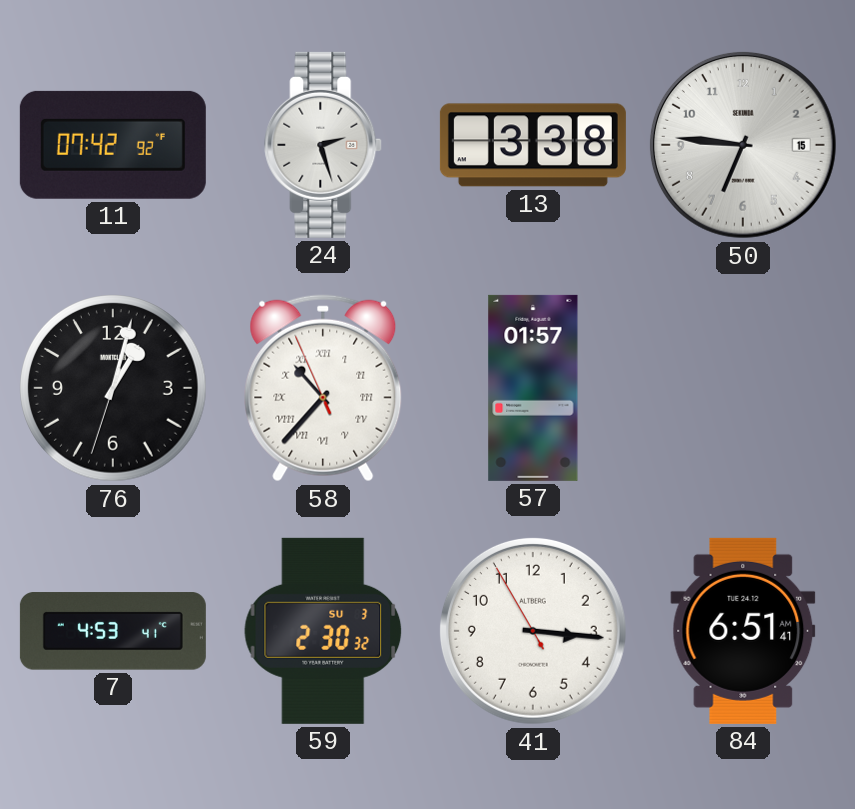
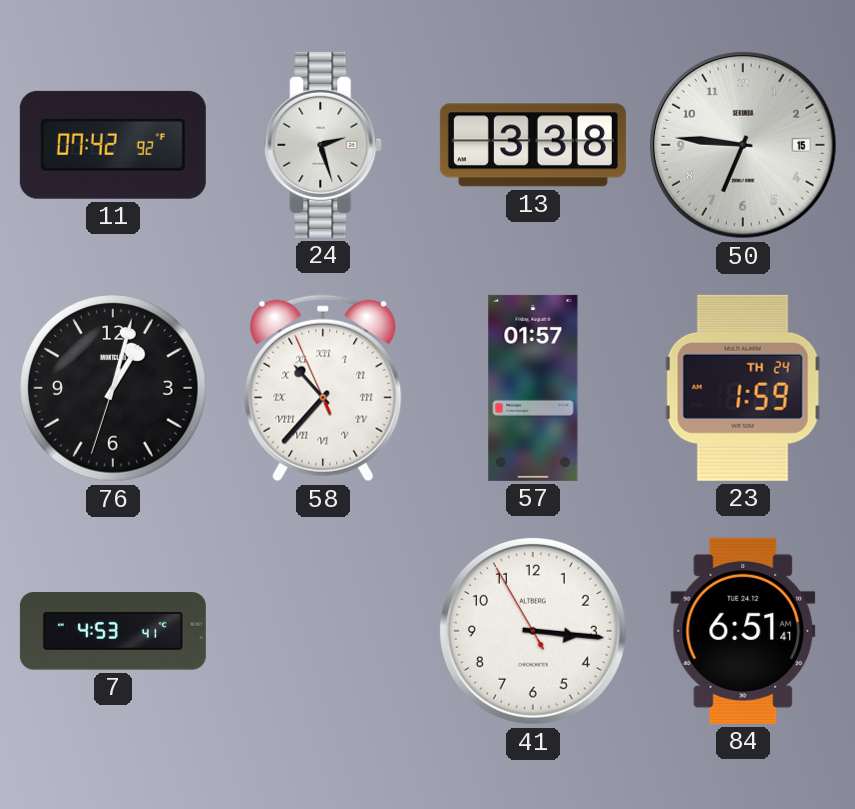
23: none -> 1:59 (743, 388)
59: 2:30 -> none (323, 631)
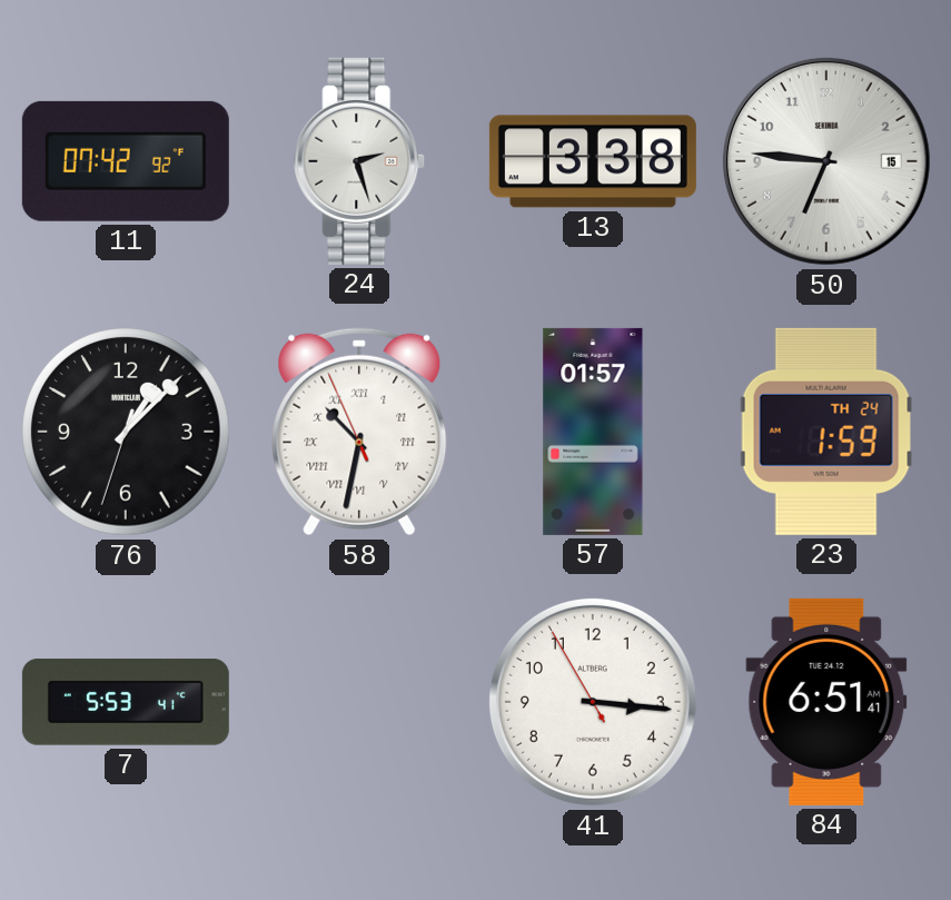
76: 1:02 -> 1:07 (126, 432)
58: 10:36 -> 10:31 (359, 432)
7: 4:53 -> 5:53 (126, 702)
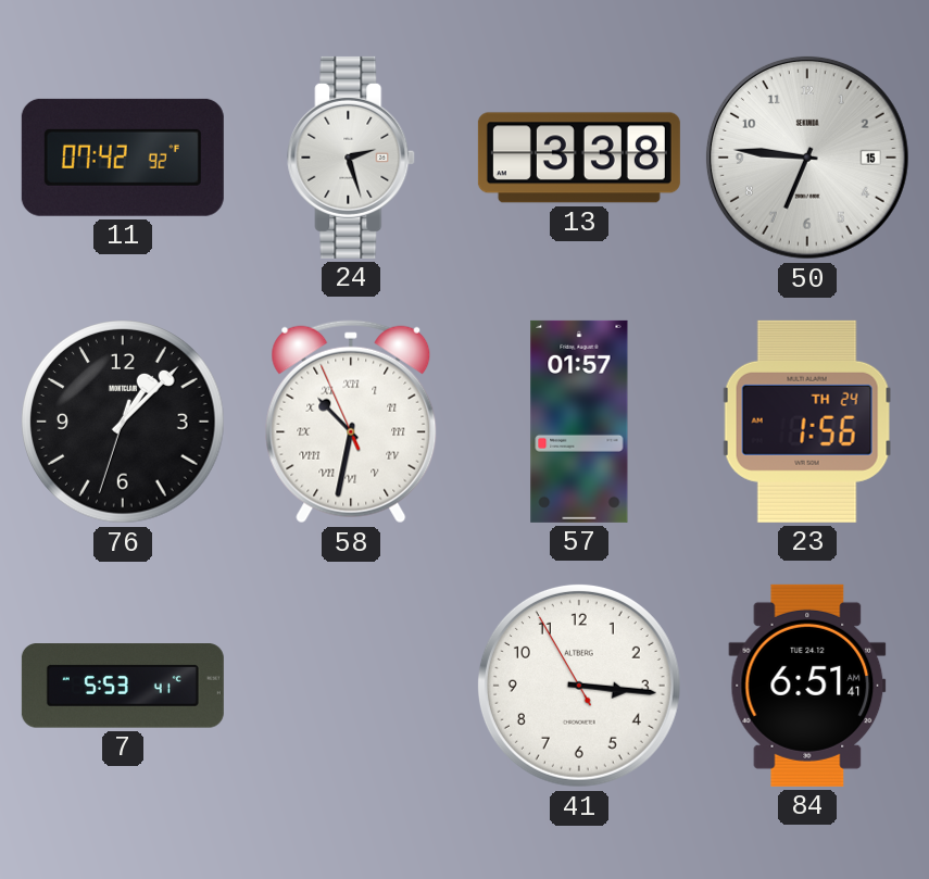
23: 1:59 -> 1:56 (807, 422)
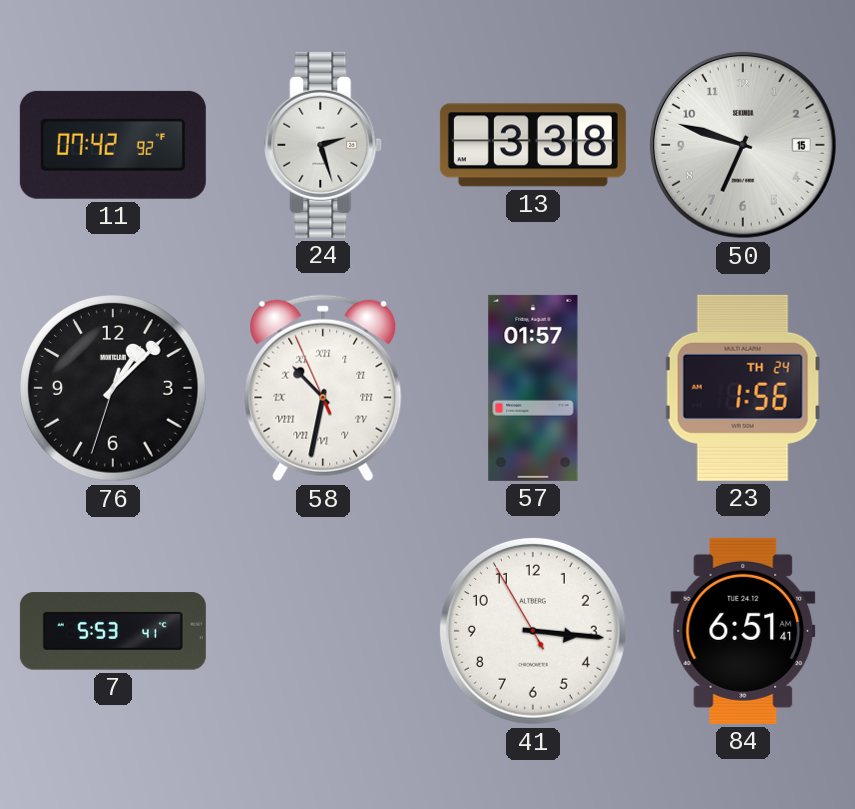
50: 6:46 -> 6:48 (743, 145)
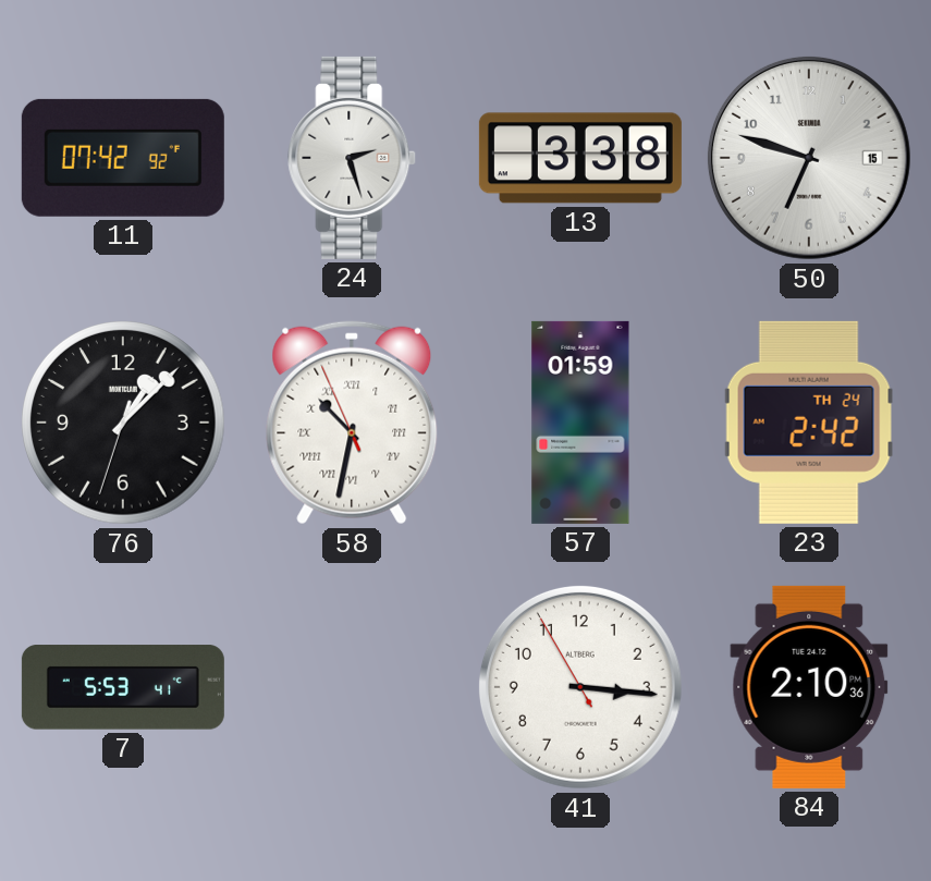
57: 01:57 -> 01:59 (580, 423)
23: 1:56 -> 2:42 (809, 423)
84: 6:51 -> 2:10 (809, 687)
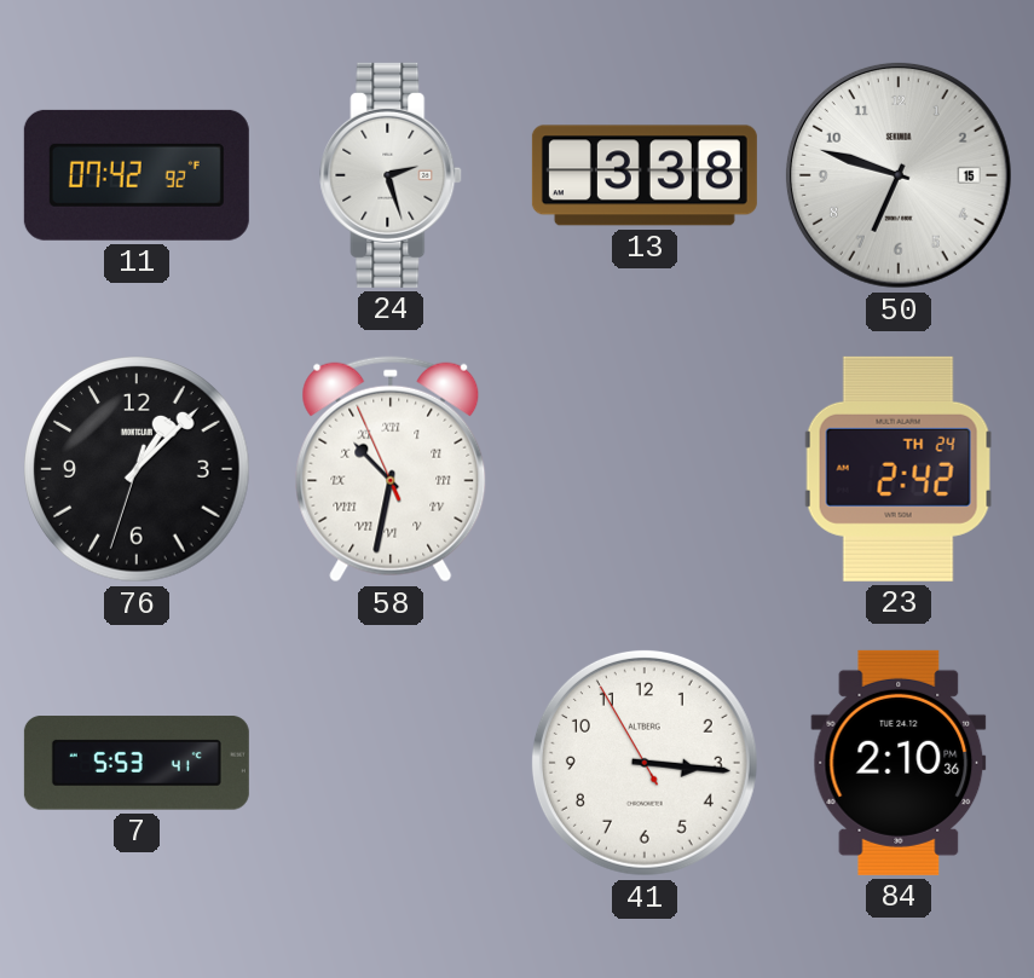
57: 01:59 -> none (580, 423)
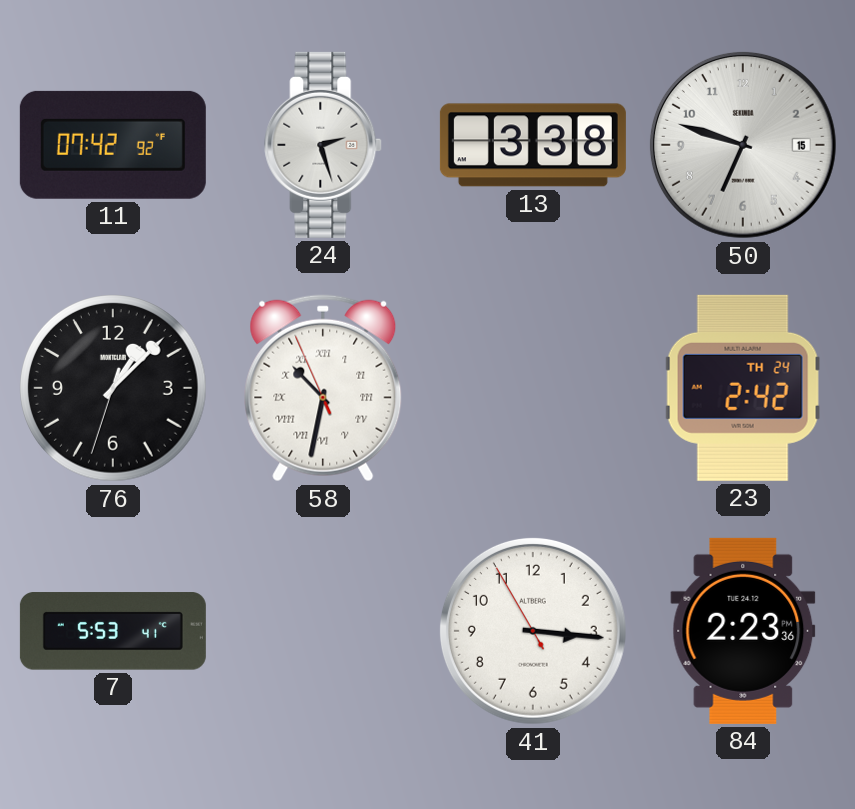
84: 2:10 -> 2:23 (743, 631)
